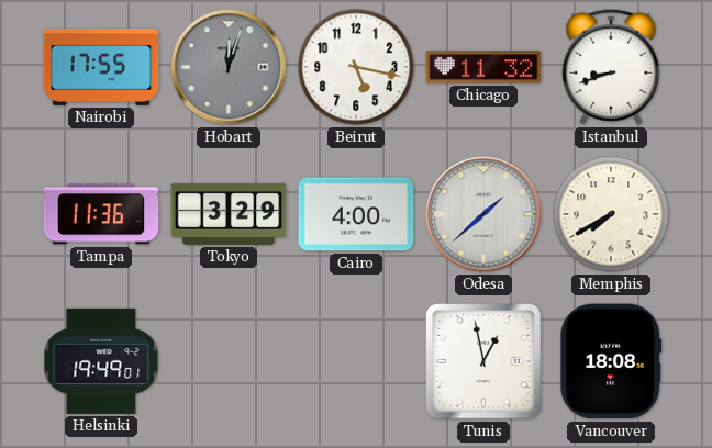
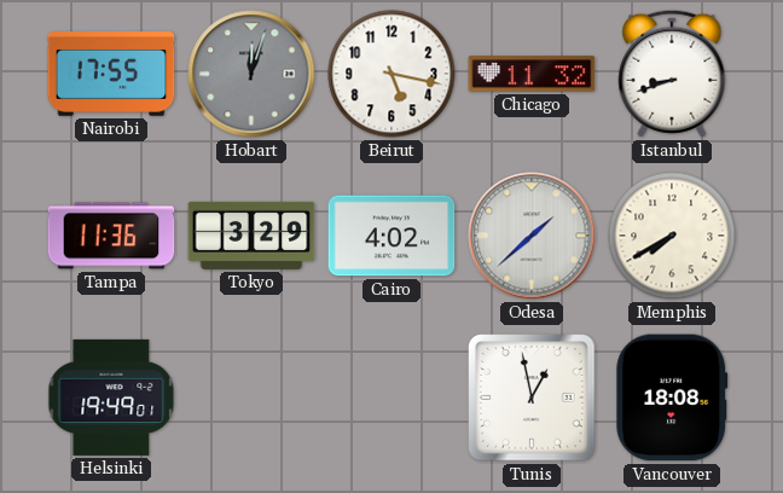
Cairo: 4:00 -> 4:02 (391, 236)
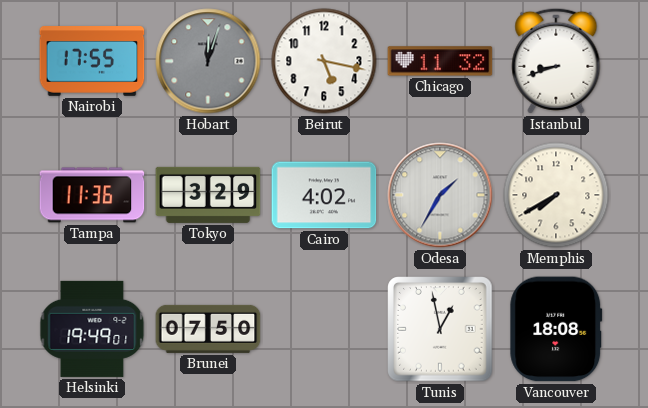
Odesa: 1:38 -> 1:35 (440, 195)
Brunei: none -> 07:50 (208, 329)
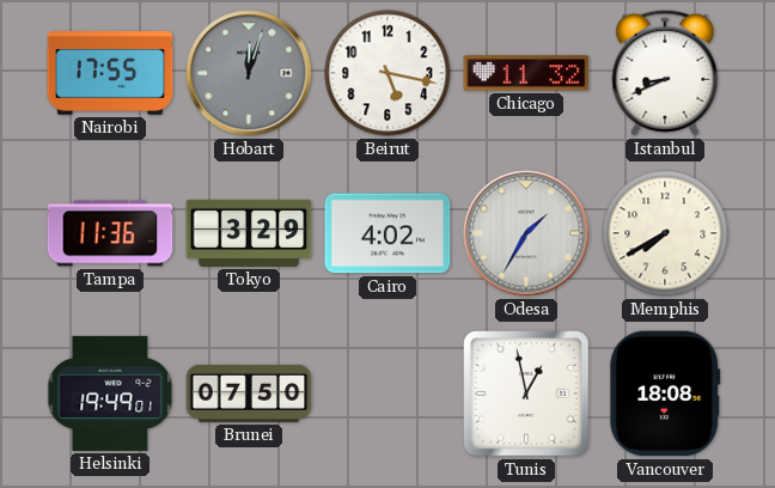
Istanbul: 8:42 -> 8:41 (665, 73)
